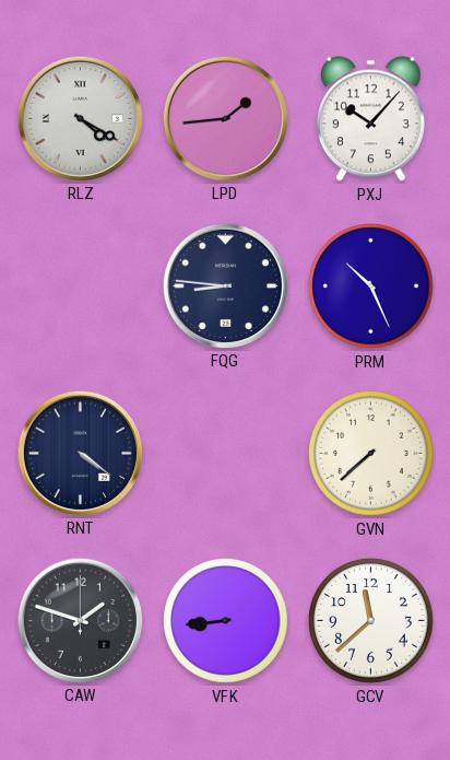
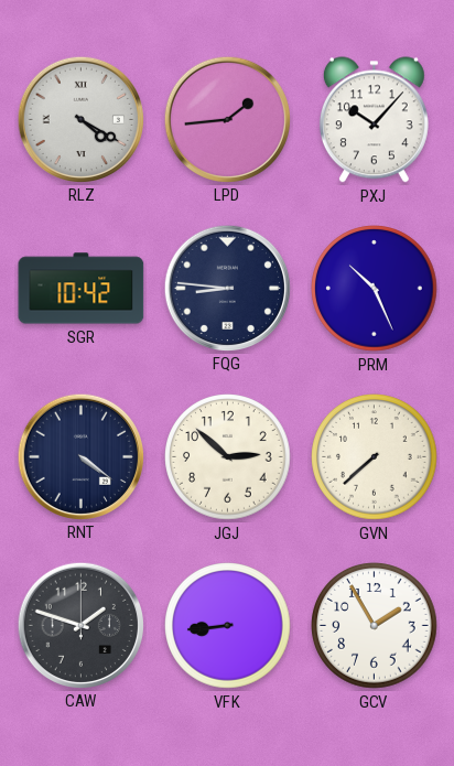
SGR: none -> 10:42 (82, 289)
JGJ: none -> 2:52 (228, 457)
GCV: 11:38 -> 1:55 (375, 626)
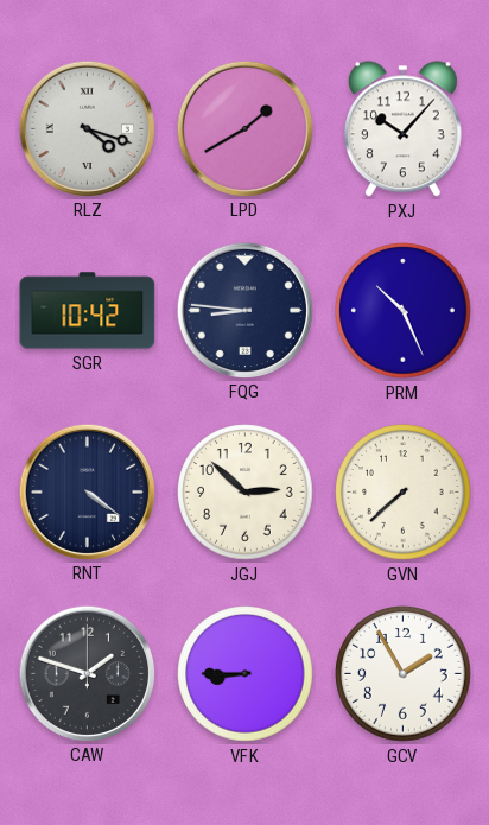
RLZ: 4:20 -> 4:18 (87, 128)
LPD: 1:44 -> 1:40 (244, 128)
VFK: 8:44 -> 8:45 (246, 674)
